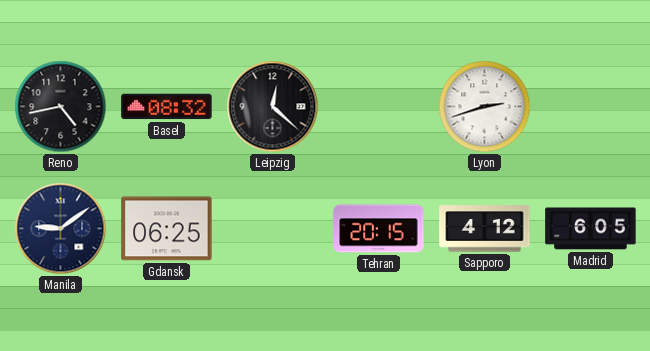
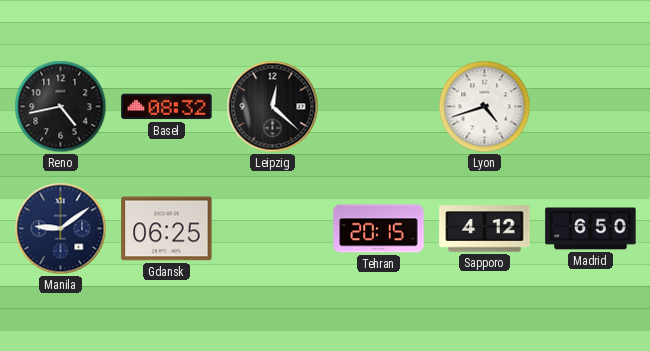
Lyon: 2:42 -> 4:42 (485, 107)
Madrid: 6:05 -> 6:50 (591, 229)
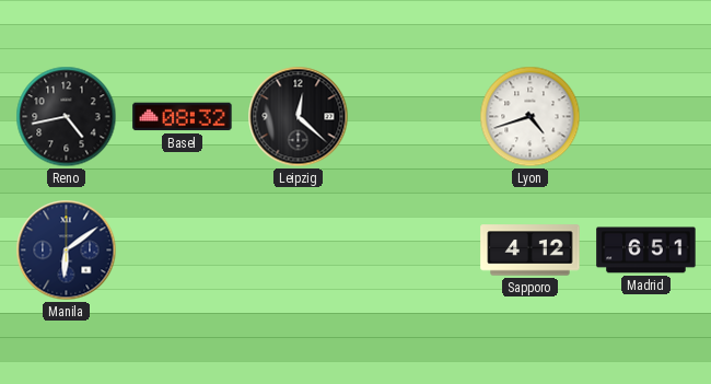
Manila: 9:09 -> 6:09 (67, 251)
Gdansk: 06:25 -> none (167, 229)
Tehran: 20:15 -> none (379, 229)
Madrid: 6:50 -> 6:51 (646, 251)
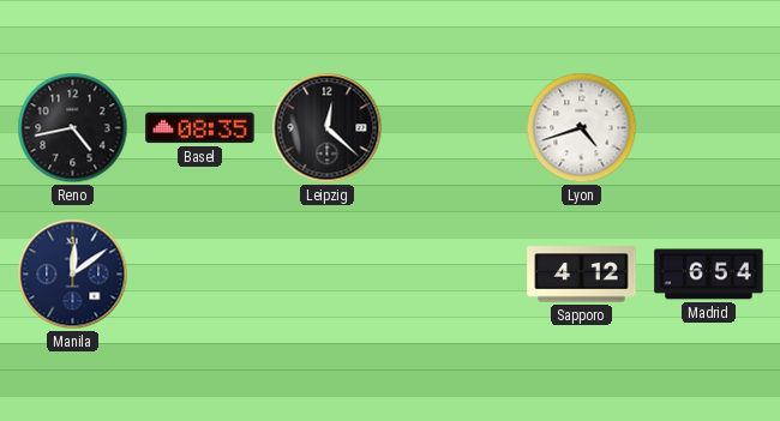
Basel: 08:32 -> 08:35 (200, 128)
Manila: 6:09 -> 12:09 (73, 275)
Madrid: 6:51 -> 6:54 (709, 275)
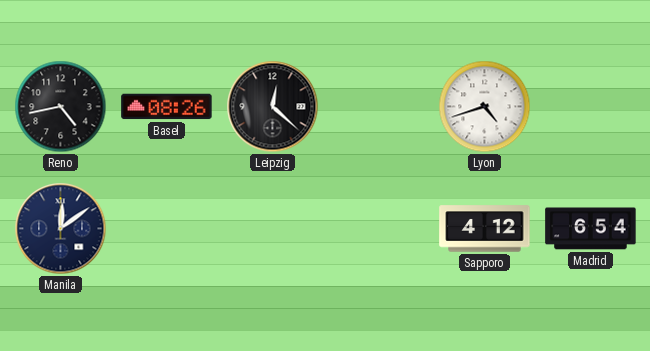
Basel: 08:35 -> 08:26 (167, 107)
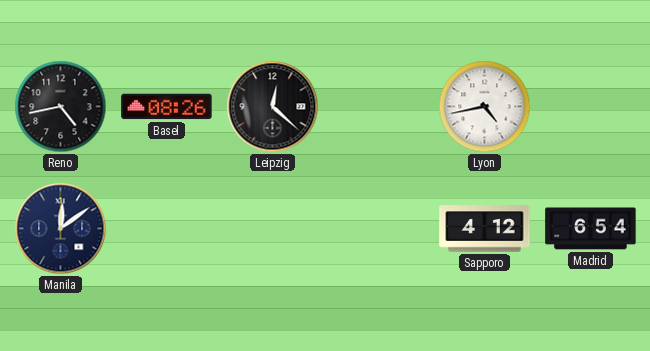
Lyon: 4:42 -> 4:43 (485, 107)
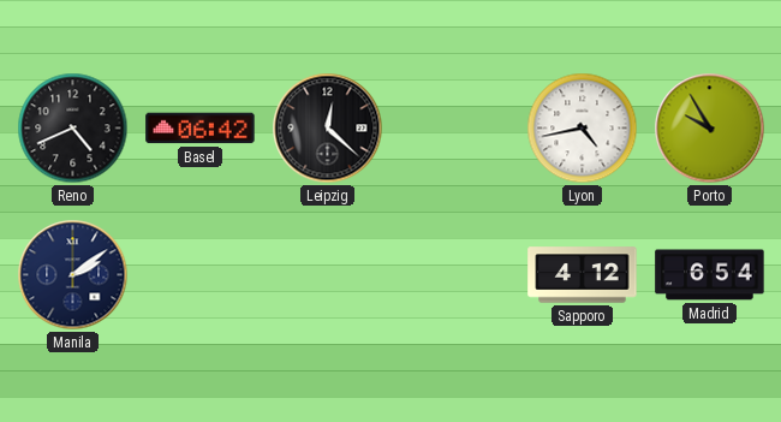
Reno: 4:43 -> 4:41 (73, 129)
Basel: 08:26 -> 06:42 (201, 129)
Porto: none -> 9:55 (710, 129)
Manila: 12:09 -> 2:09 (73, 275)
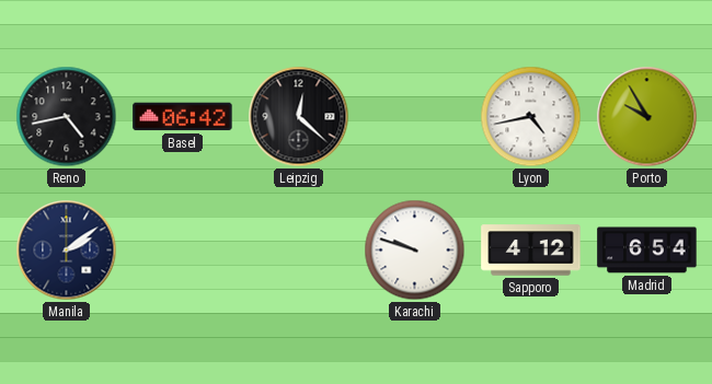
Reno: 4:41 -> 4:43 (67, 117)
Karachi: none -> 9:48 (415, 251)
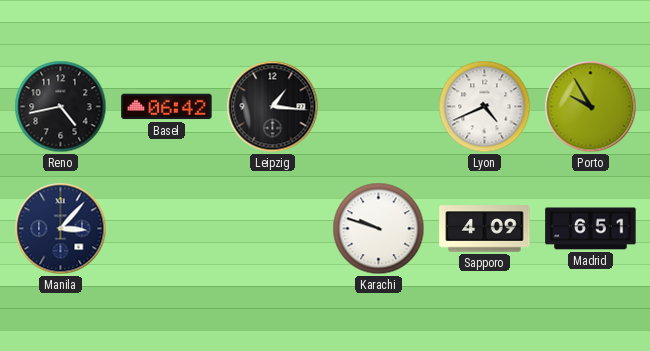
Leipzig: 12:22 -> 1:16 (273, 107)
Lyon: 4:43 -> 4:41 (485, 107)
Manila: 2:09 -> 3:07 (61, 229)
Sapporo: 4:12 -> 4:09 (485, 229)
Madrid: 6:54 -> 6:51 (591, 229)
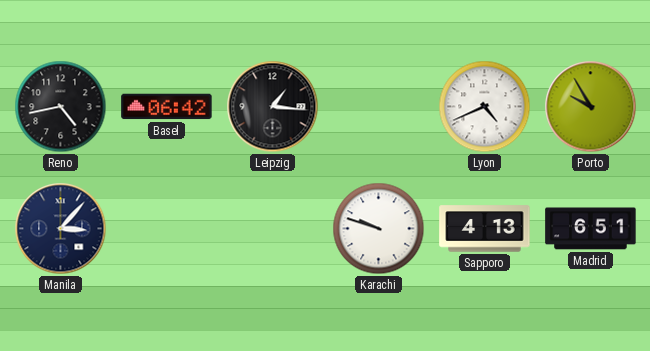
Sapporo: 4:09 -> 4:13 (485, 229)
